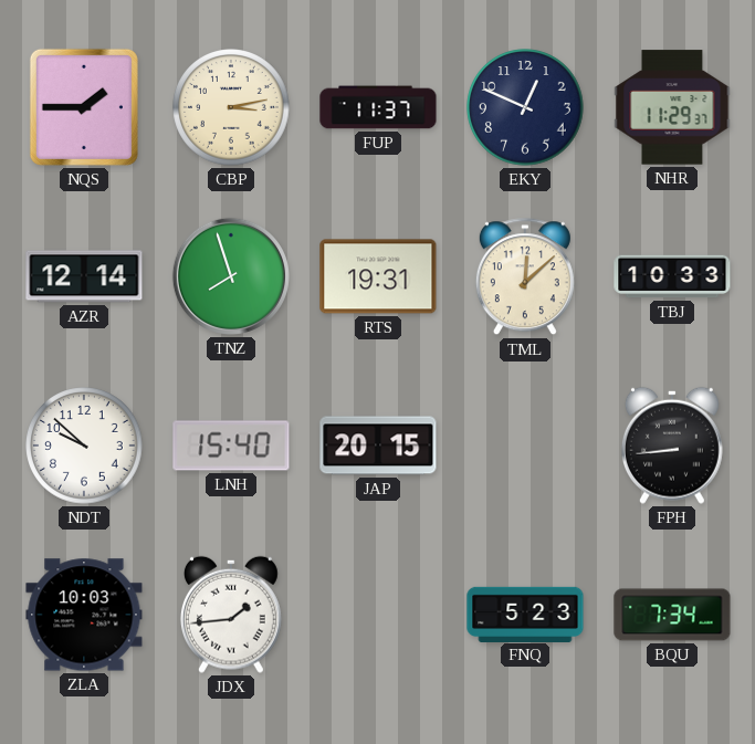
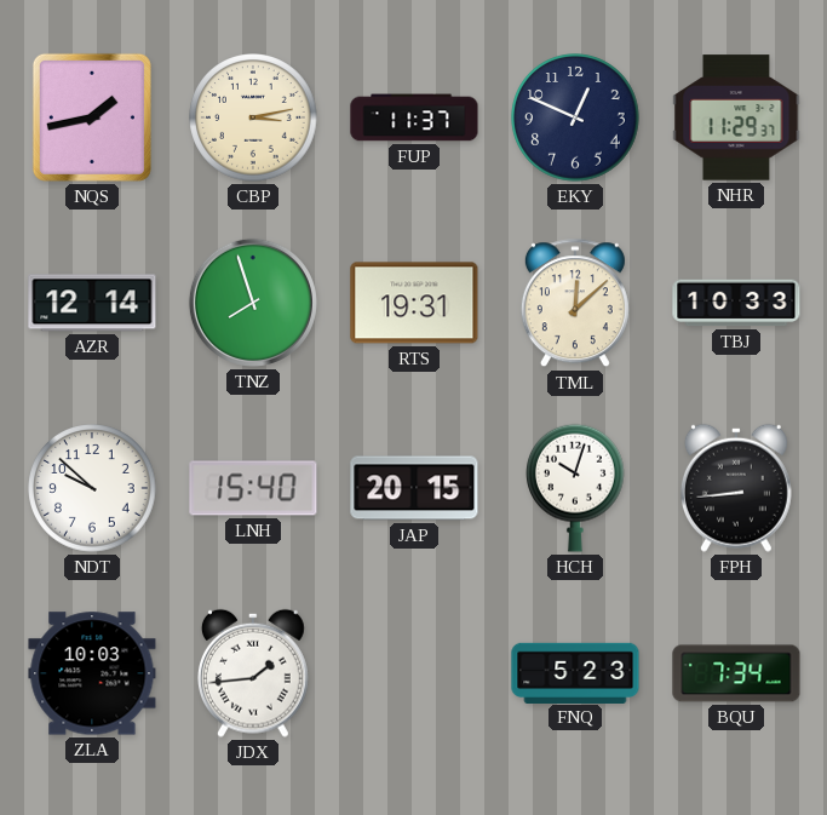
NQS: 1:45 -> 1:43 (92, 117)
HCH: none -> 10:03 (576, 488)
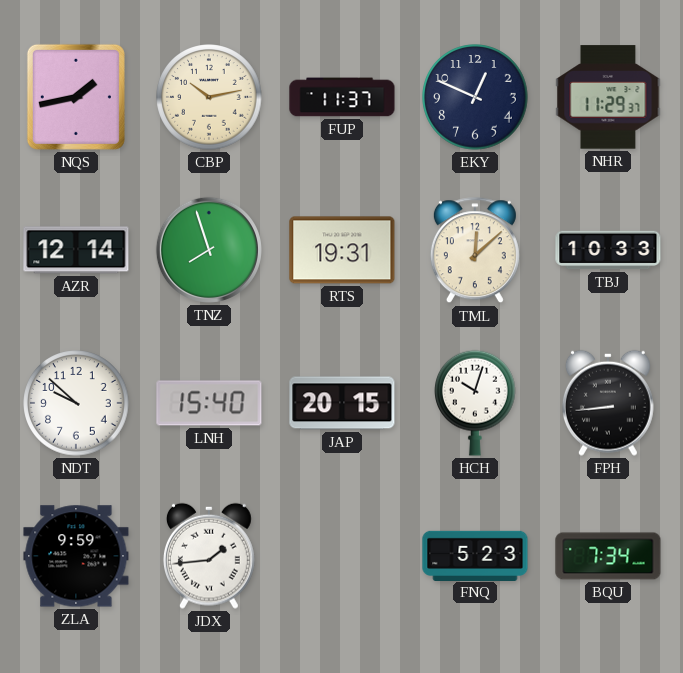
CBP: 3:13 -> 10:13 (209, 97)
ZLA: 10:03 -> 9:59 (76, 556)
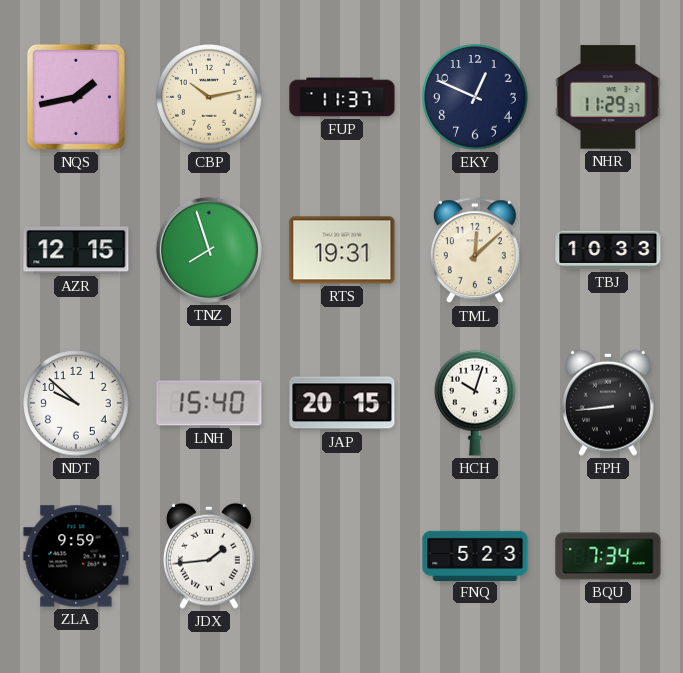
AZR: 12:14 -> 12:15 (76, 250)
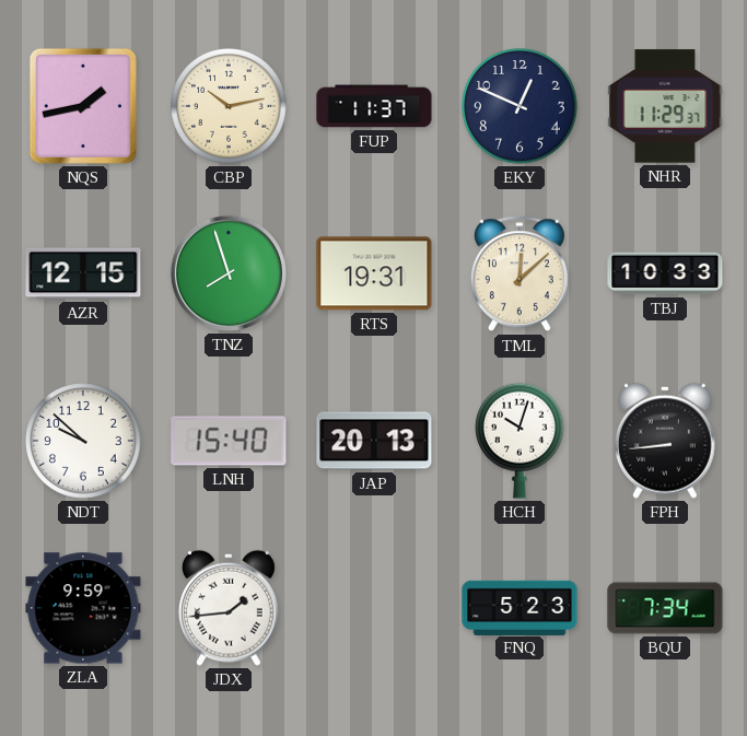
JAP: 20:15 -> 20:13 (374, 441)
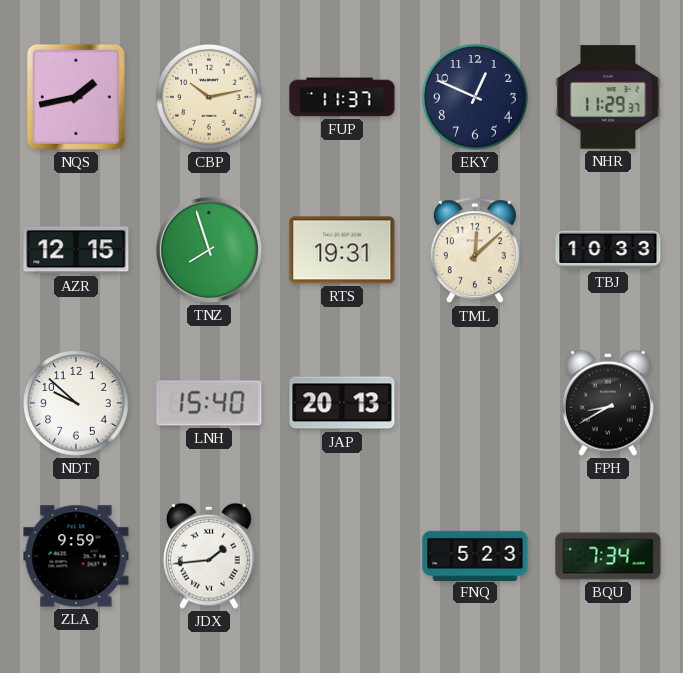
HCH: 10:03 -> none (521, 441)
FPH: 8:44 -> 8:40 (608, 403)
